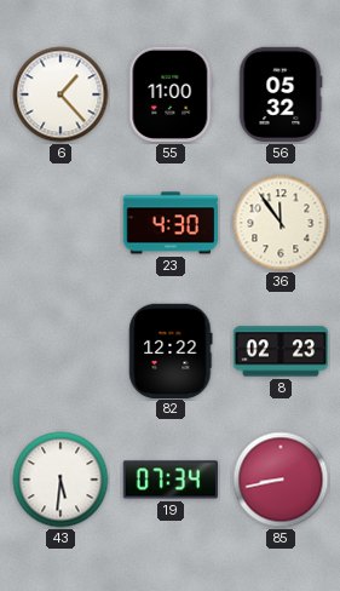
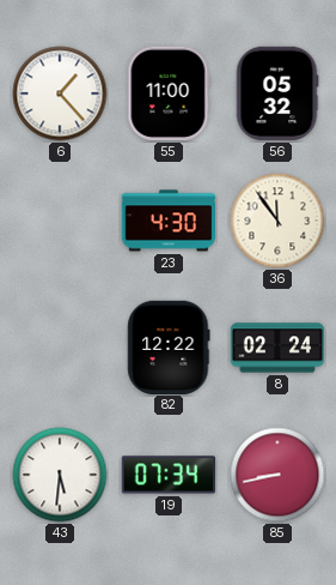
8: 02:23 -> 02:24 (277, 348)
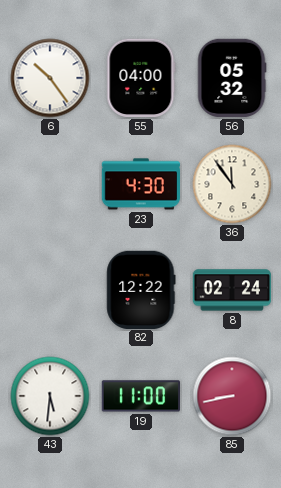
6: 1:23 -> 10:24 (50, 78)
55: 11:00 -> 04:00 (141, 78)
19: 07:34 -> 11:00 (140, 396)
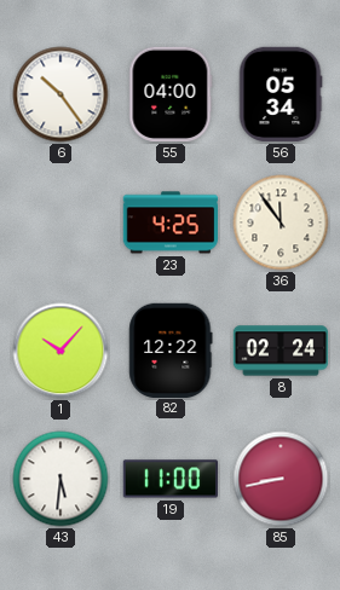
56: 05:32 -> 05:34 (281, 94)
23: 4:30 -> 4:25 (171, 222)
1: none -> 10:07 (60, 351)
